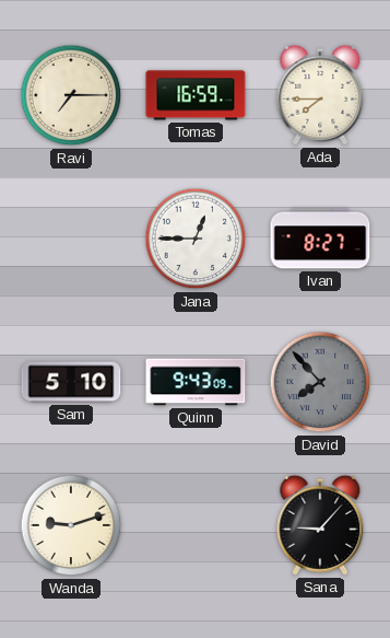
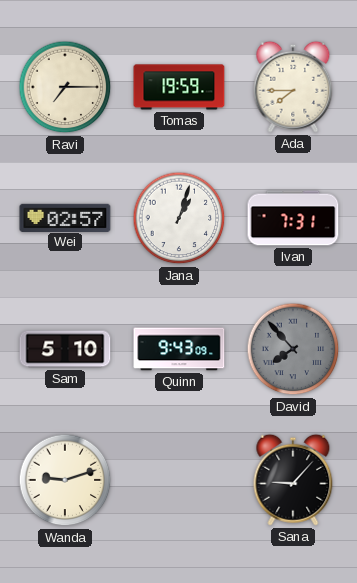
Tomas: 16:59 -> 19:59 (179, 87)
Wei: none -> 02:57 (65, 217)
Jana: 12:45 -> 1:03 (179, 218)
Ivan: 8:27 -> 7:31 (293, 218)
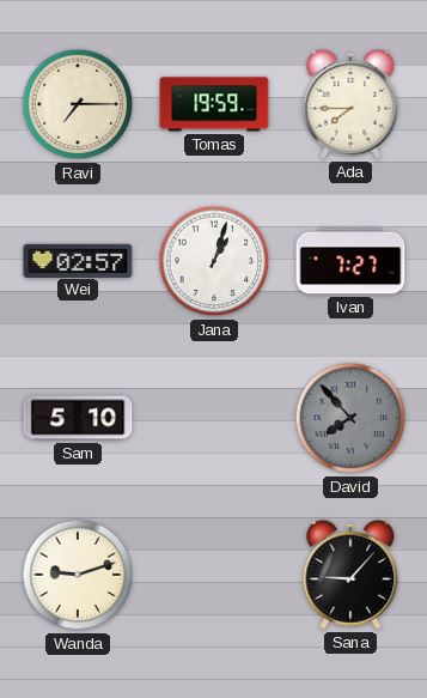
Ivan: 7:31 -> 7:27 (350, 261)
Quinn: 9:43 -> none (179, 349)
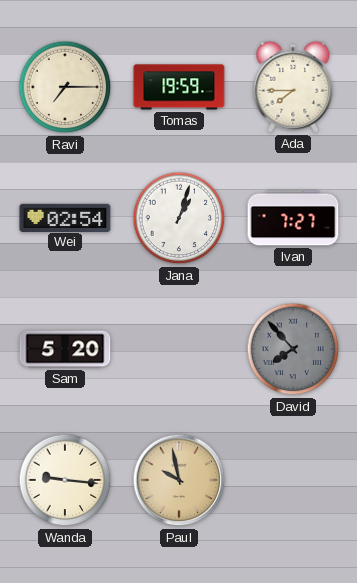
Wei: 02:57 -> 02:54 (65, 217)
Sam: 5:10 -> 5:20 (65, 349)
Wanda: 9:12 -> 9:16 (65, 480)
Paul: none -> 9:58 (179, 480)
Sana: 9:07 -> none (350, 575)
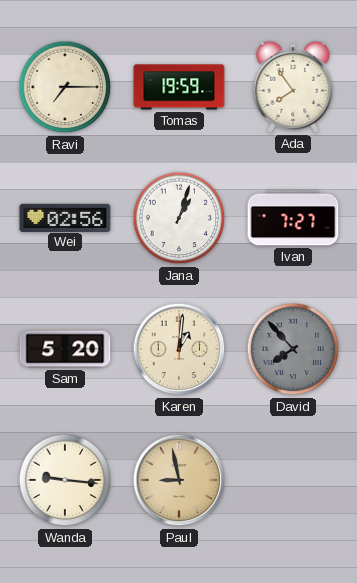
Ada: 7:45 -> 7:54 (293, 87)
Wei: 02:54 -> 02:56 (65, 217)
Karen: none -> 1:01 (179, 349)
Paul: 9:58 -> 8:58 (179, 480)
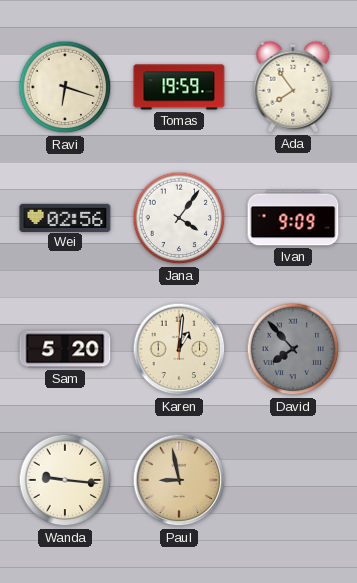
Ravi: 7:15 -> 6:18 (65, 87)
Jana: 1:03 -> 4:06 (179, 218)
Ivan: 7:27 -> 9:09 (293, 218)
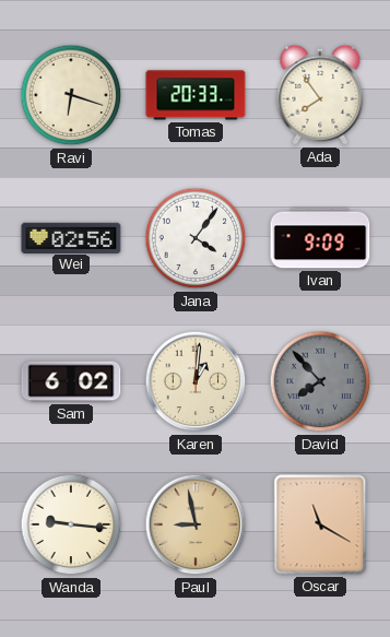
Tomas: 19:59 -> 20:33 (196, 95)
Sam: 5:20 -> 6:02 (71, 381)
Oscar: none -> 11:20 (320, 524)
